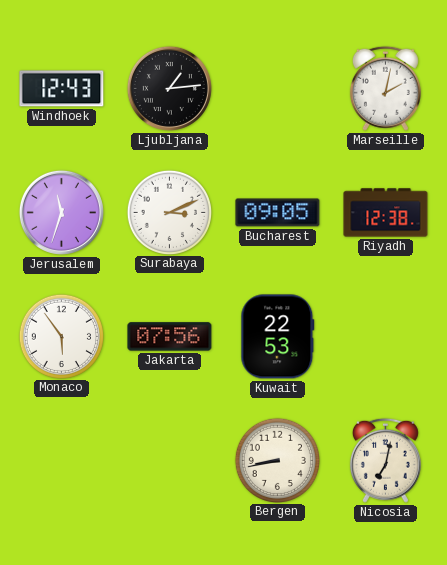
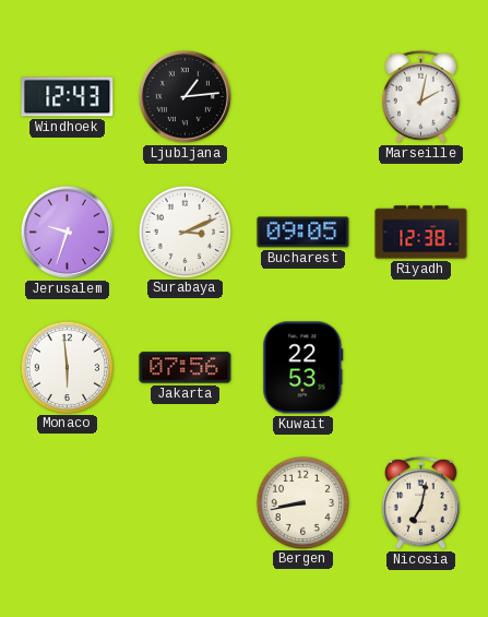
Jerusalem: 11:33 -> 9:33 (67, 232)
Monaco: 5:54 -> 5:59 (67, 367)
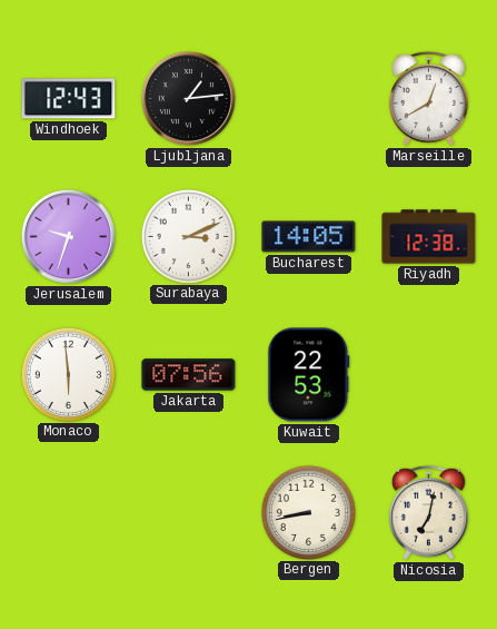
Marseille: 2:02 -> 12:40 (428, 98)
Bucharest: 09:05 -> 14:05 (309, 237)
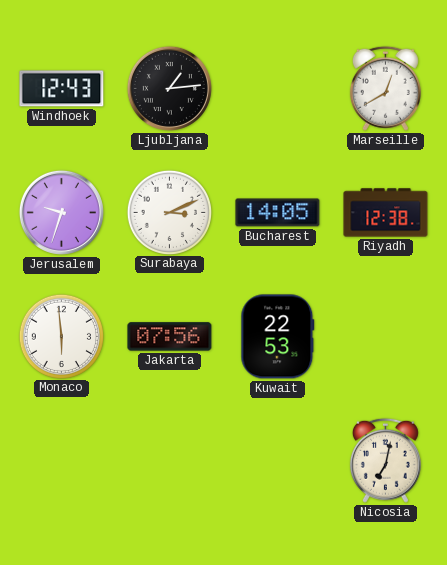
Bergen: 8:43 -> none (308, 512)
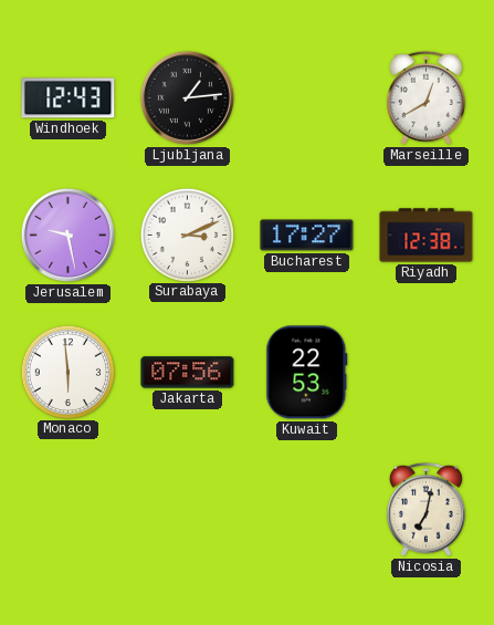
Jerusalem: 9:33 -> 9:28 (67, 235)
Bucharest: 14:05 -> 17:27 (307, 236)
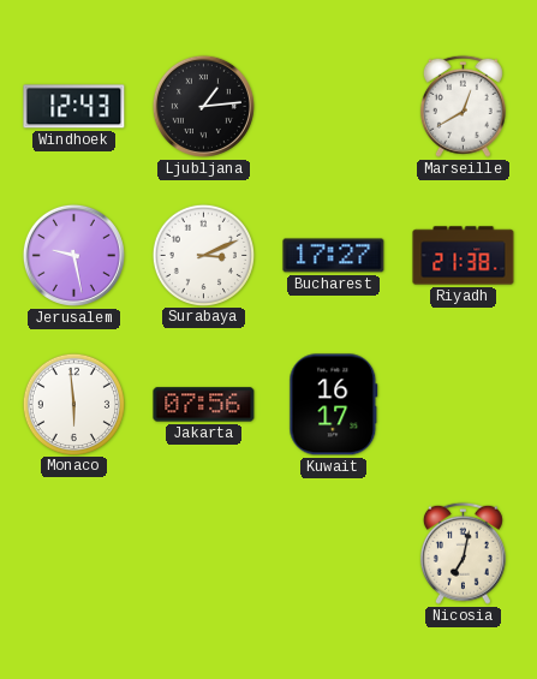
Riyadh: 12:38 -> 21:38 (464, 256)
Kuwait: 22:53 -> 16:17 (334, 405)
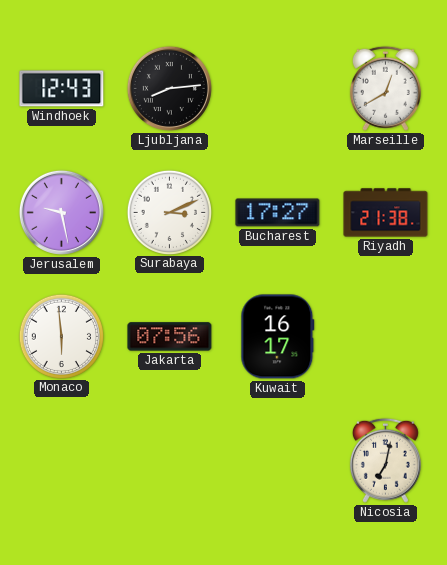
Ljubljana: 1:14 -> 8:14 (169, 88)
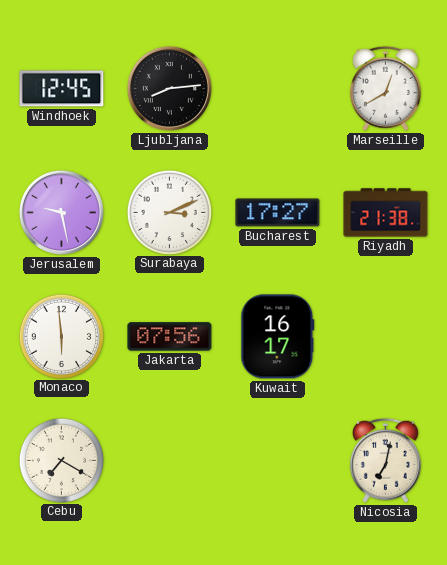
Windhoek: 12:43 -> 12:45 (62, 89)
Cebu: none -> 7:20 (61, 460)
